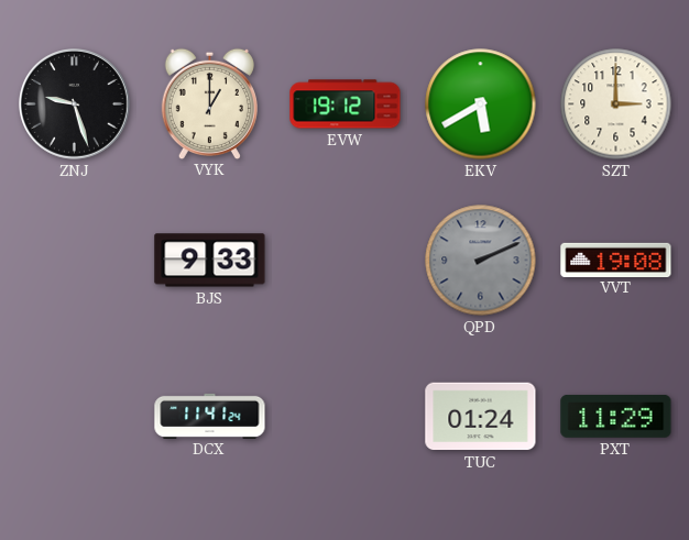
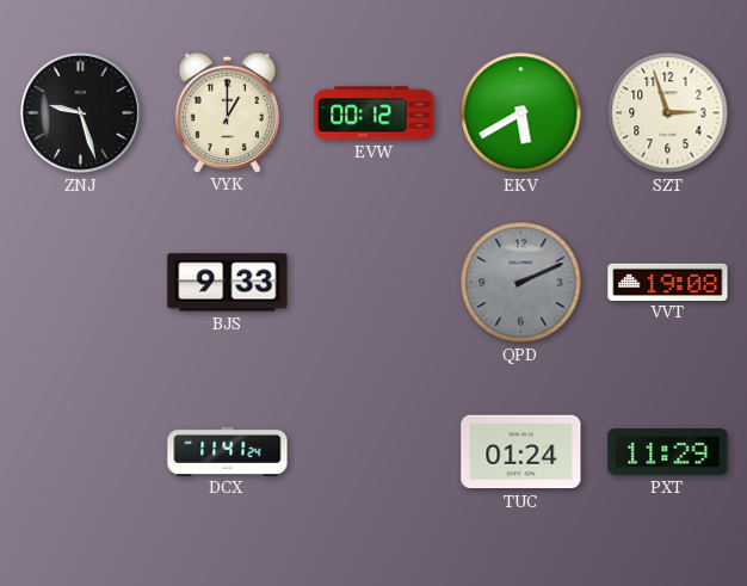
EVW: 19:12 -> 00:12 (375, 113)
SZT: 3:00 -> 2:57 (668, 113)
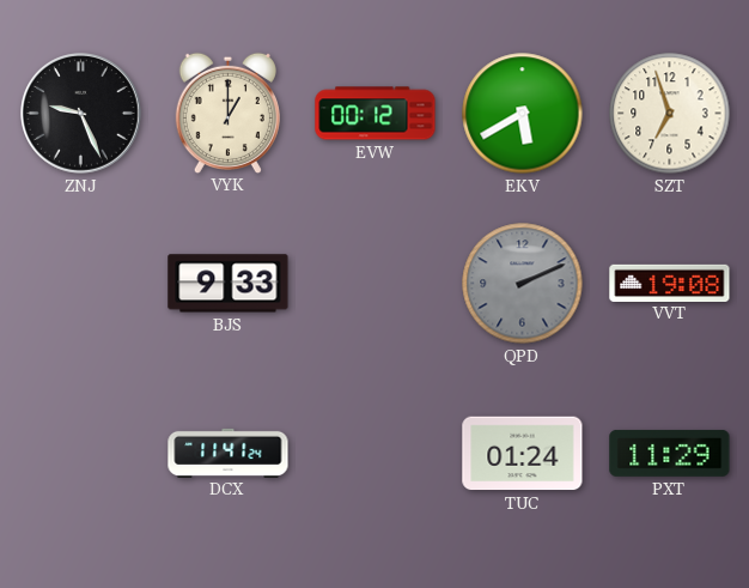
ZNJ: 9:27 -> 9:26 (81, 114)
SZT: 2:57 -> 6:57 (670, 114)
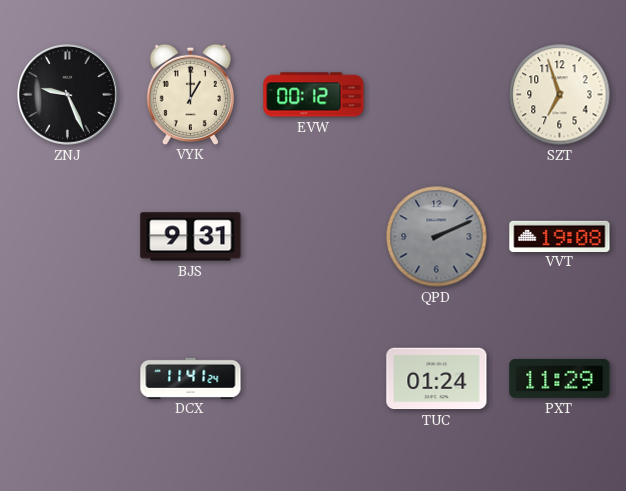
EKV: 5:40 -> none (523, 114)
BJS: 9:33 -> 9:31 (191, 237)
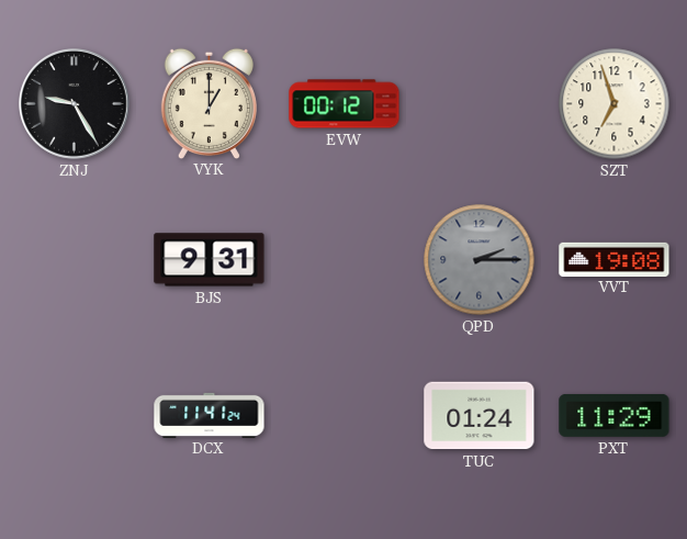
ZNJ: 9:26 -> 9:25 (75, 104)
QPD: 2:11 -> 2:15 (480, 260)
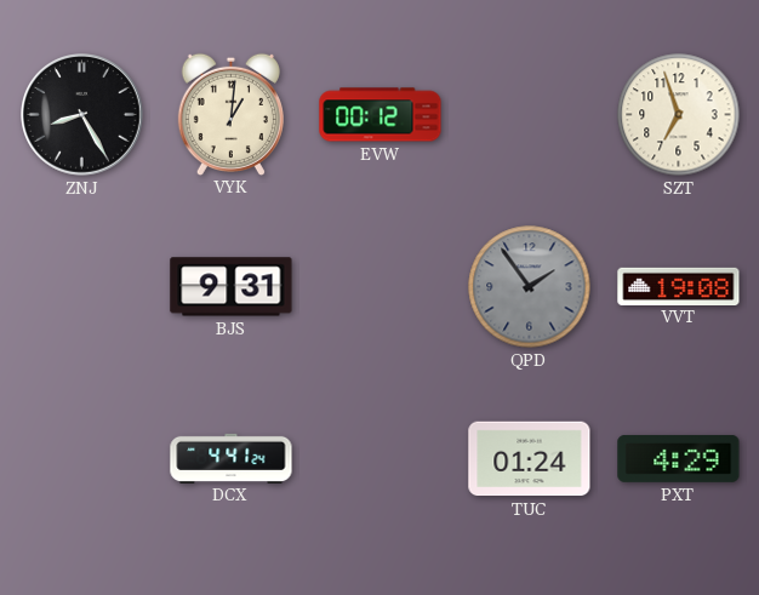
ZNJ: 9:25 -> 8:25 (82, 115)
VYK: 1:00 -> 1:01 (230, 114)
QPD: 2:15 -> 1:54 (530, 287)
DCX: 11:41 -> 4:41 (232, 458)
PXT: 11:29 -> 4:29 (679, 458)
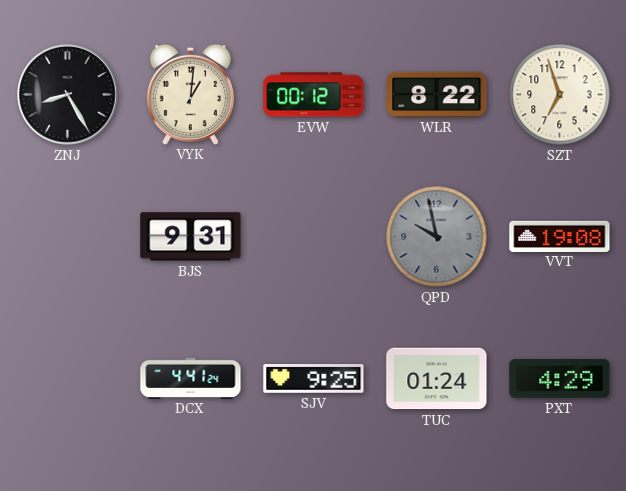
WLR: none -> 8:22 (437, 94)
QPD: 1:54 -> 9:58 (437, 237)
SJV: none -> 9:25 (314, 379)
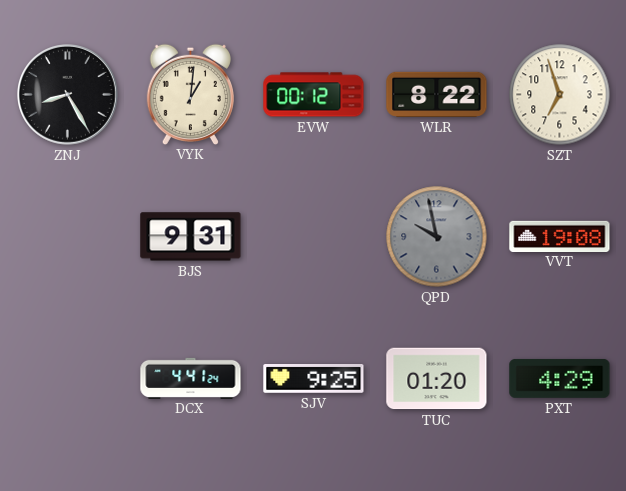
TUC: 01:24 -> 01:20 (437, 379)
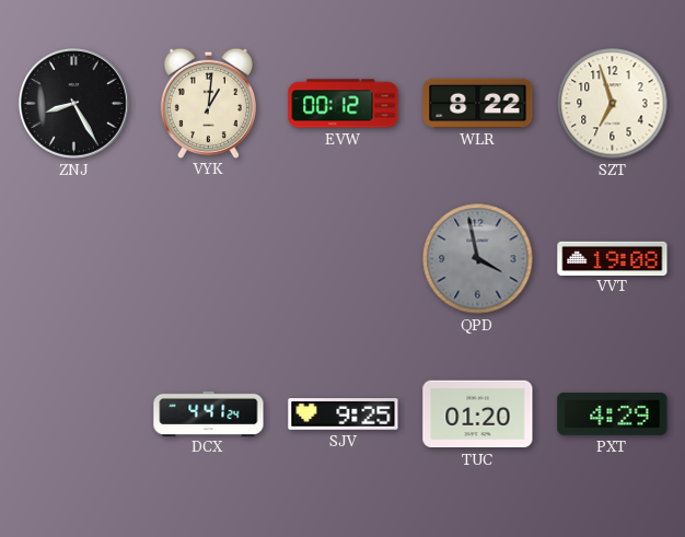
BJS: 9:31 -> none (191, 237)
QPD: 9:58 -> 3:58 (478, 259)
